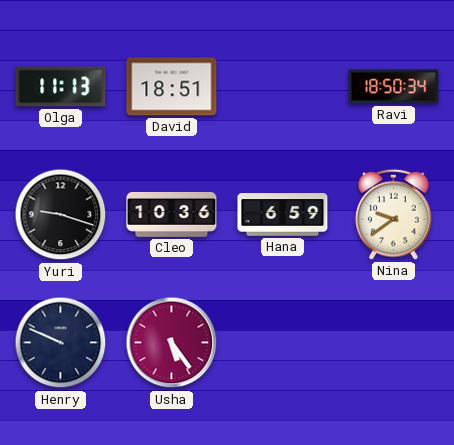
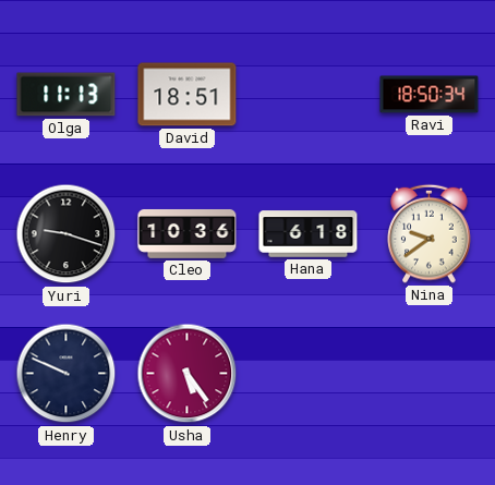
Hana: 6:59 -> 6:18 (309, 234)
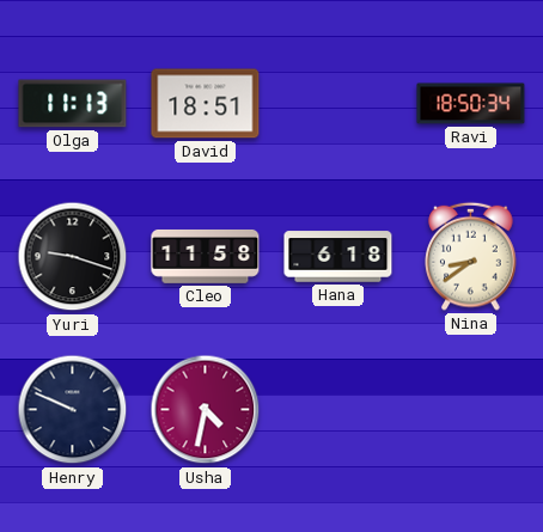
Cleo: 10:36 -> 11:58 (206, 256)
Nina: 9:39 -> 8:39 (471, 256)
Usha: 5:24 -> 4:32 (206, 410)
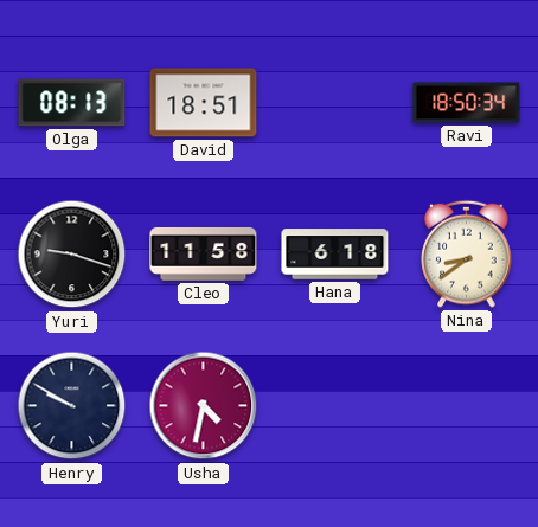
Olga: 11:13 -> 08:13 (72, 103)
Henry: 9:49 -> 9:50 (72, 406)
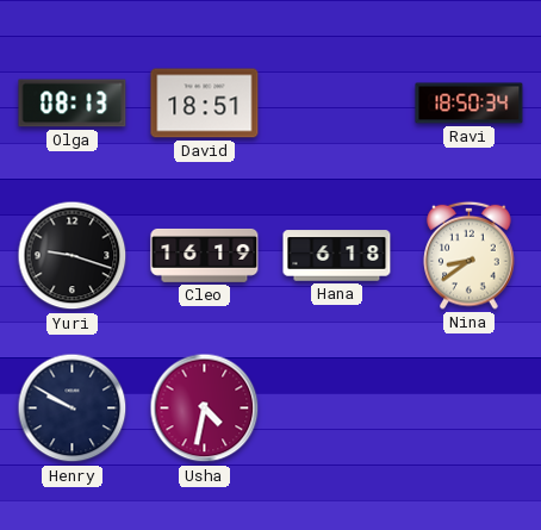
Cleo: 11:58 -> 16:19 (205, 255)
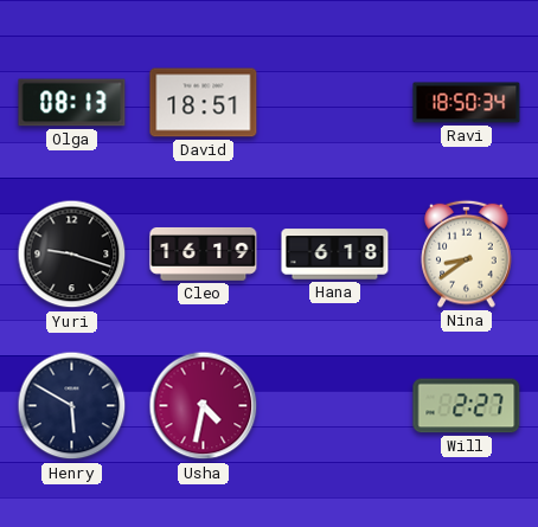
Henry: 9:50 -> 5:50 (72, 406)
Will: none -> 2:27 (467, 406)
